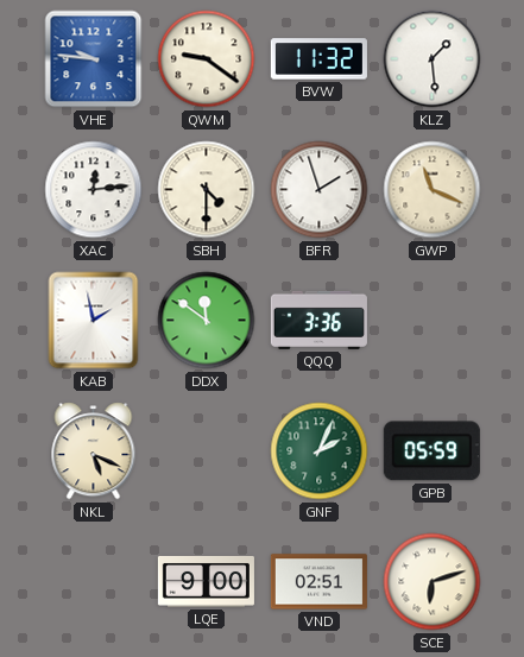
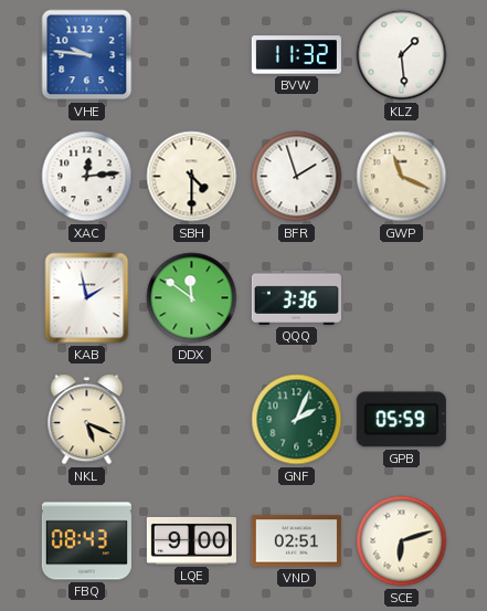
QWM: 9:21 -> none (207, 59)
FBQ: none -> 08:43 (86, 541)
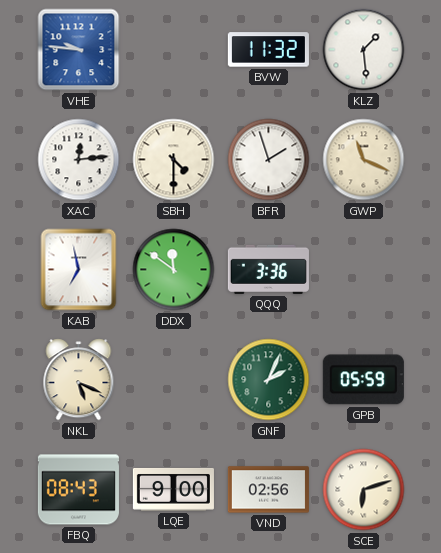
KAB: 1:58 -> 6:58 (79, 270)
VND: 02:51 -> 02:56 (268, 490)
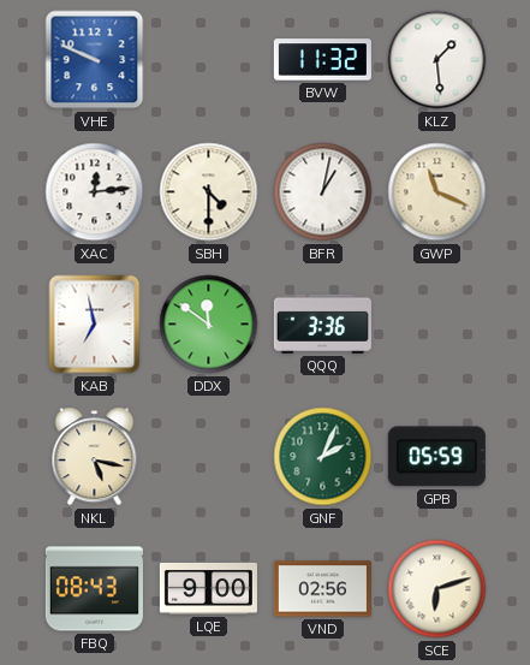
VHE: 9:46 -> 9:49 (95, 60)
BFR: 1:57 -> 1:02 (323, 192)
NKL: 5:19 -> 5:17 (95, 457)
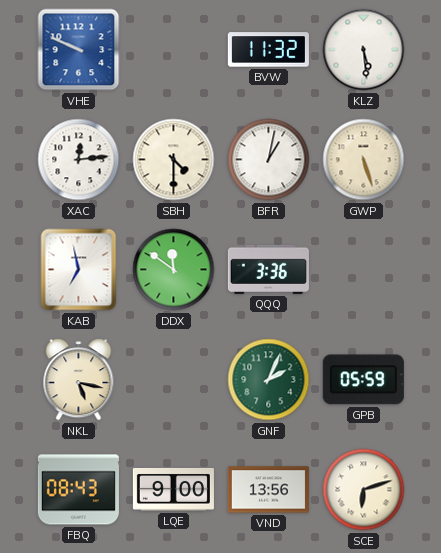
KLZ: 1:29 -> 5:29 (364, 50)
GWP: 11:19 -> 5:27 (364, 160)
VND: 02:56 -> 13:56 (268, 490)
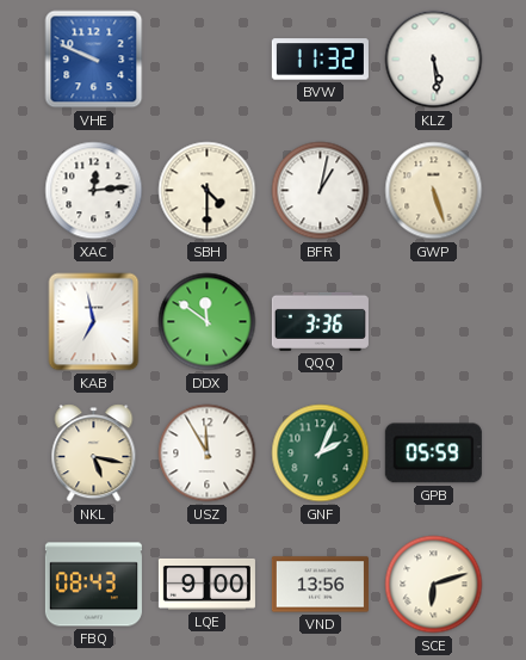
USZ: none -> 11:55 (208, 454)
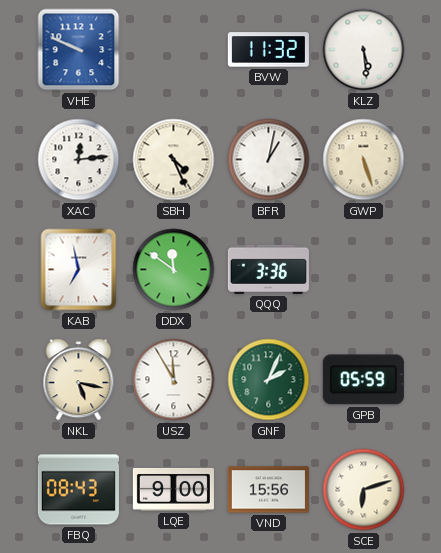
SBH: 4:30 -> 4:26 (174, 160)
VND: 13:56 -> 15:56 (268, 490)
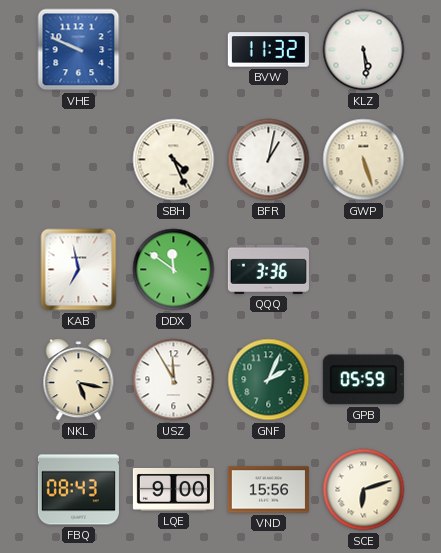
XAC: 12:14 -> none (79, 160)
